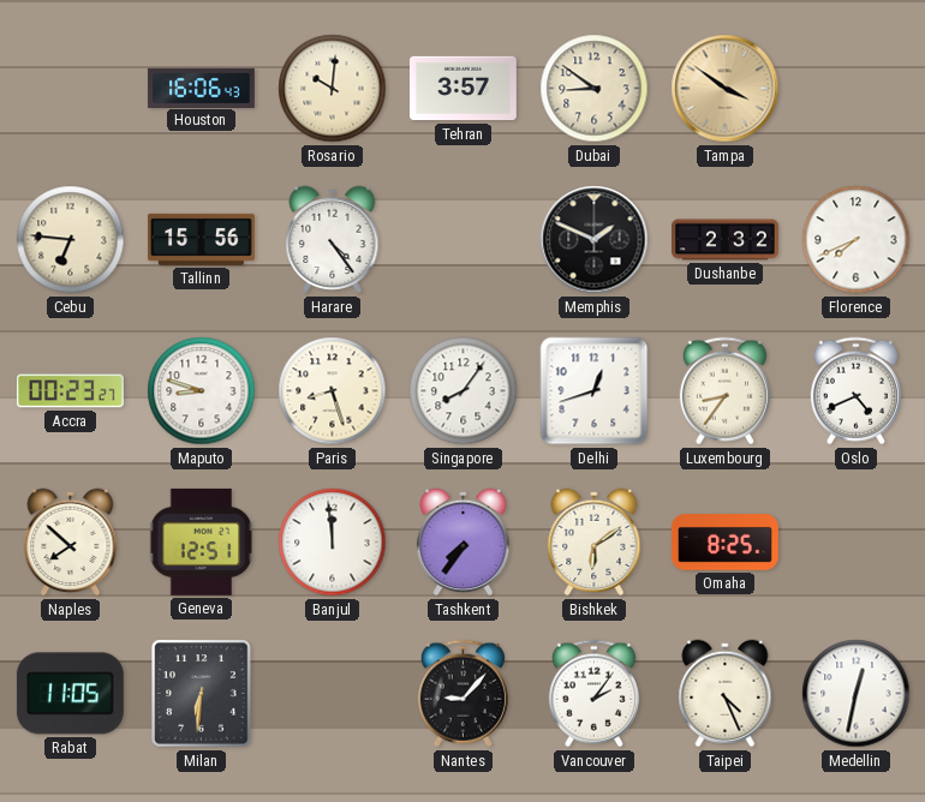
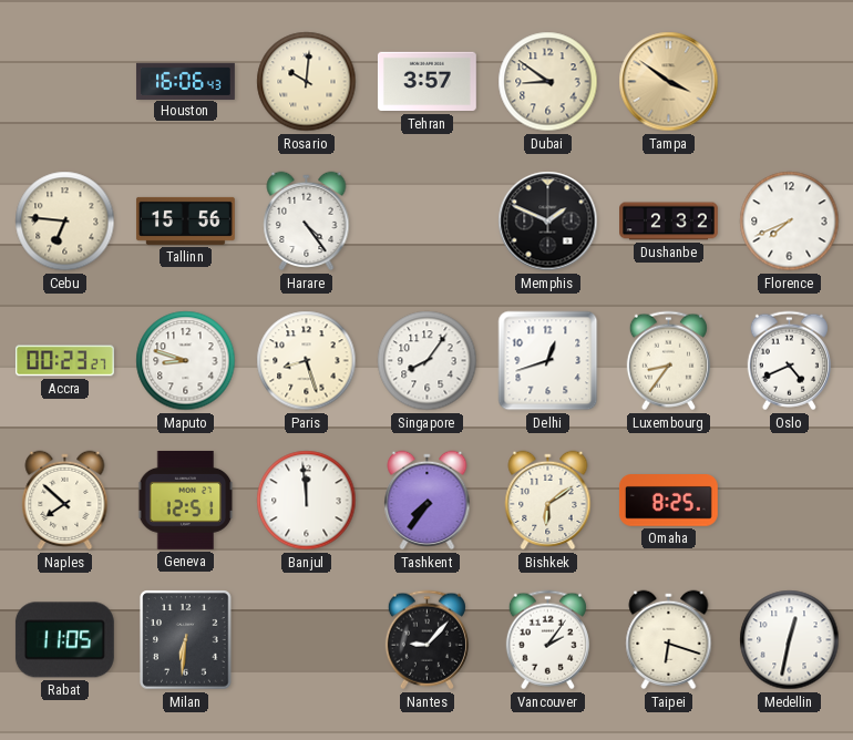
Taipei: 4:26 -> 6:18 (669, 640)
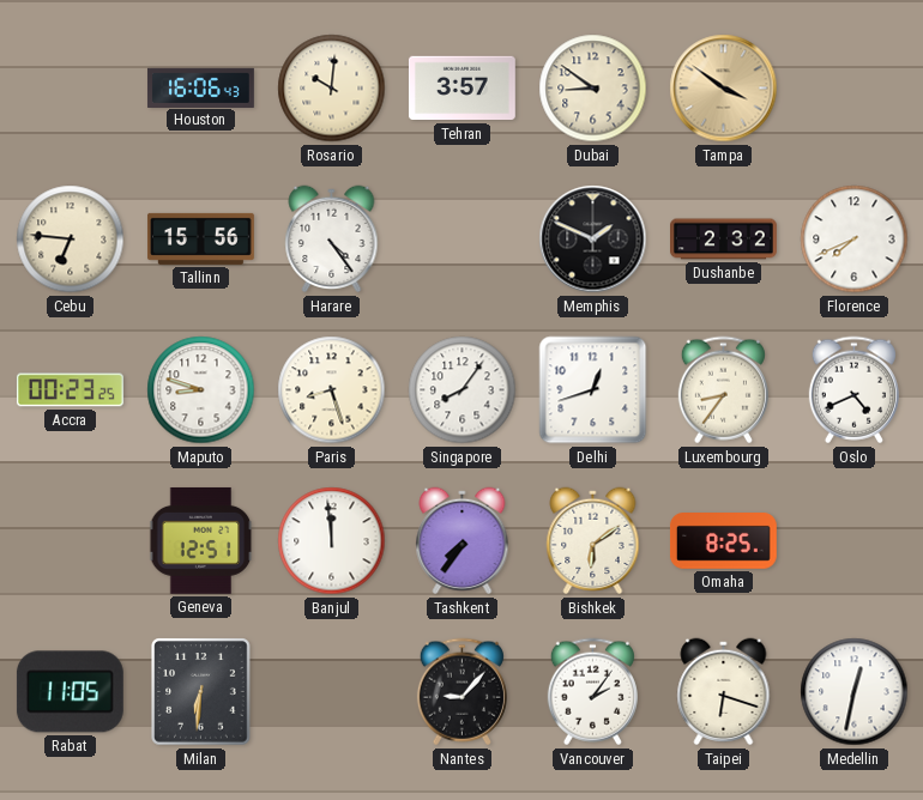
Accra: 00:23:27 -> 00:23:25 (70, 390)
Naples: 7:52 -> none (65, 501)
